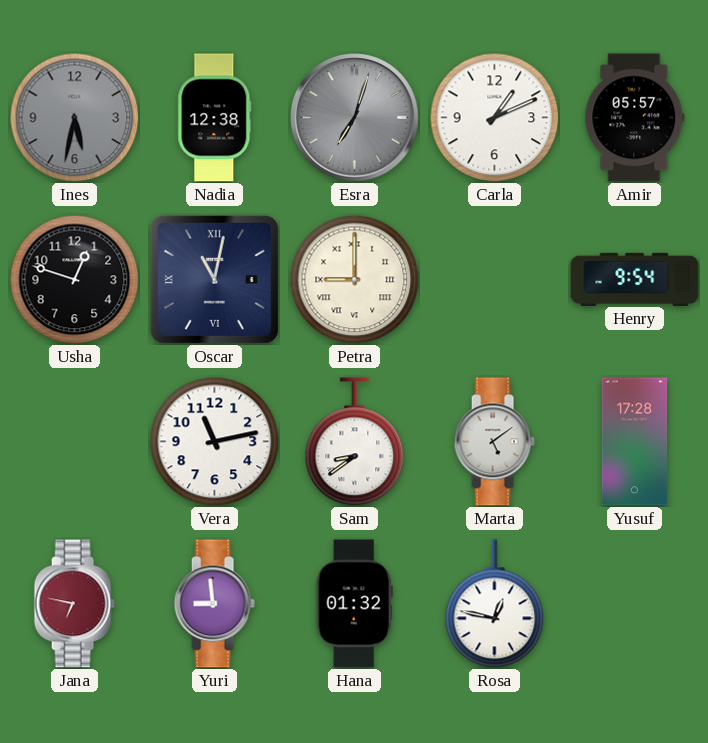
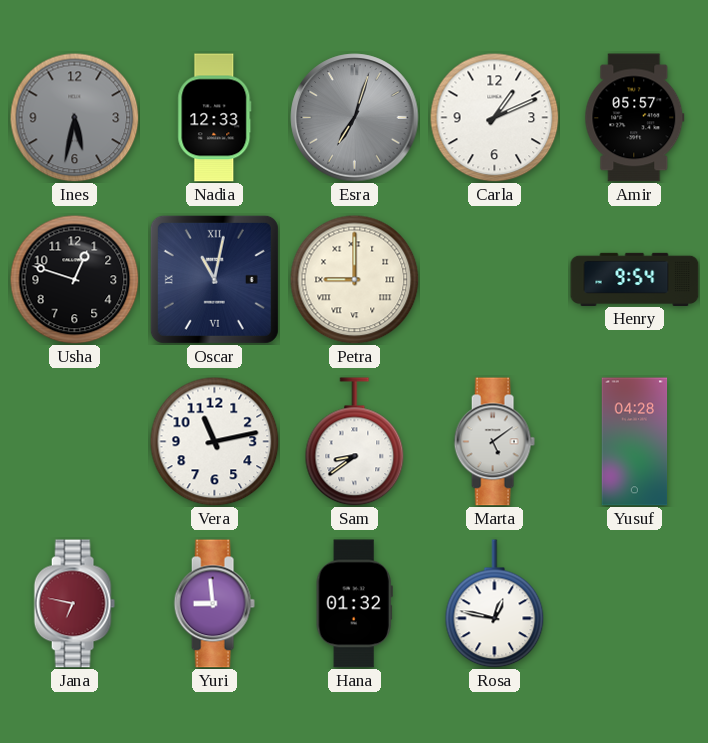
Nadia: 12:38 -> 12:33 (215, 118)
Yusuf: 17:28 -> 04:28 (635, 442)
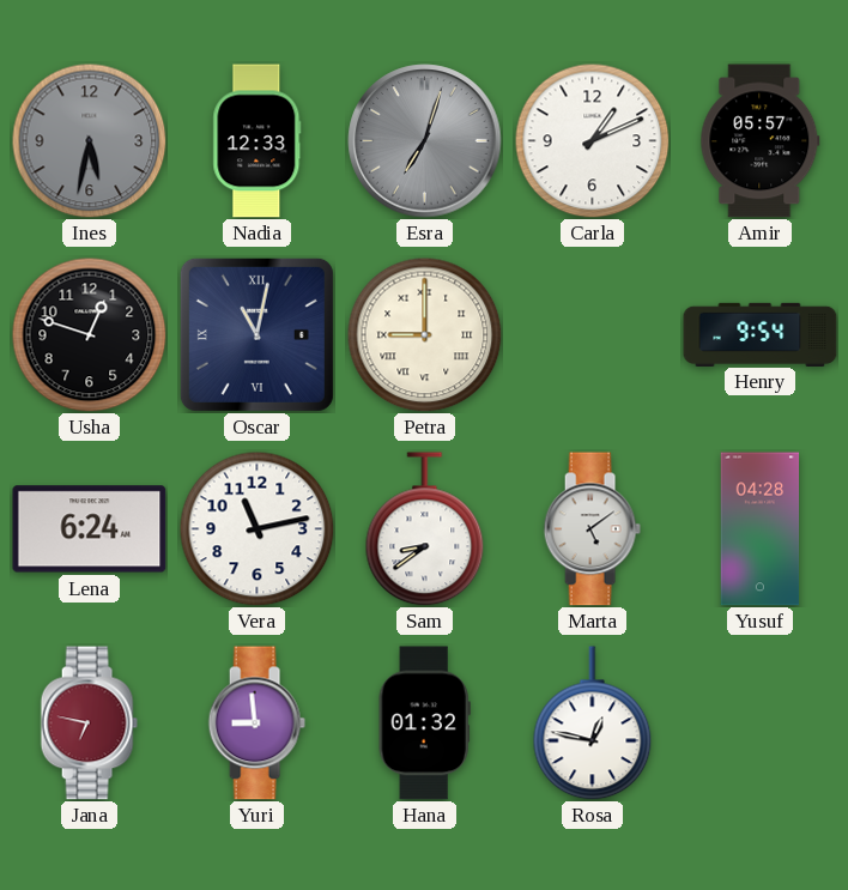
Lena: none -> 6:24 (90, 529)
